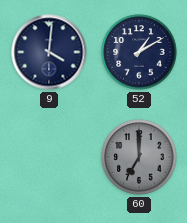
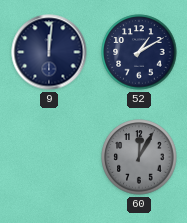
9: 4:01 -> 12:01 (49, 52)
60: 7:00 -> 12:05 (139, 157)
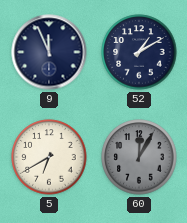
9: 12:01 -> 11:56 (49, 52)
5: none -> 6:40 (49, 157)
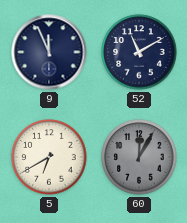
52: 1:10 -> 11:10 (139, 52)
